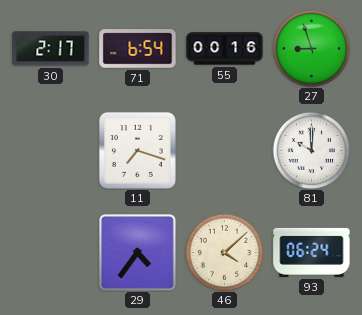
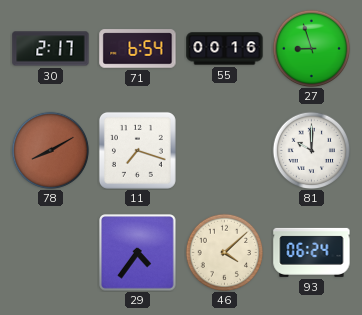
78: none -> 8:10 (50, 150)
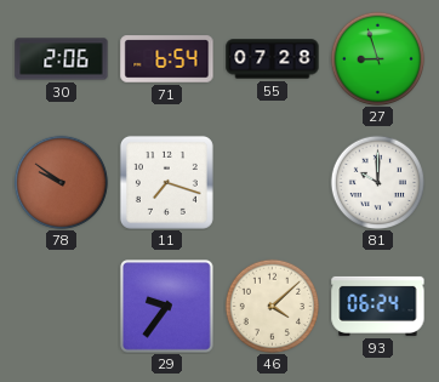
30: 2:17 -> 2:06 (62, 59)
55: 00:16 -> 07:28 (273, 59)
78: 8:10 -> 9:51 (61, 182)
29: 4:36 -> 9:36 (167, 307)
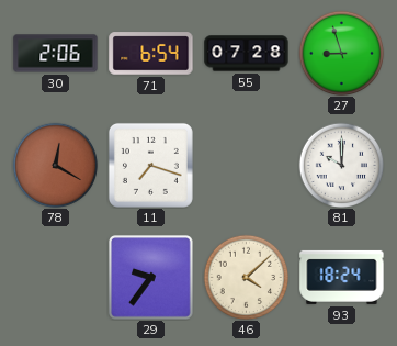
78: 9:51 -> 12:20 (55, 165)
93: 06:24 -> 18:24 (342, 277)
